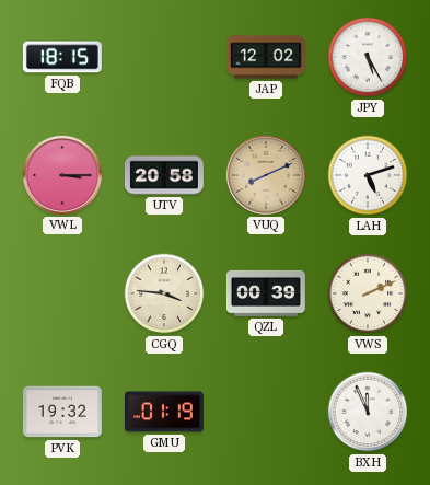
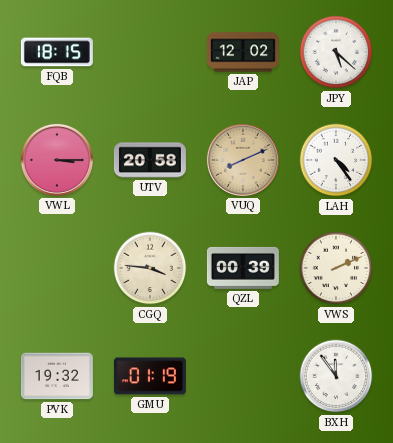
JPY: 5:25 -> 5:22 (336, 52)
LAH: 5:12 -> 4:24 (336, 160)
BXH: 11:56 -> 11:54 (336, 376)
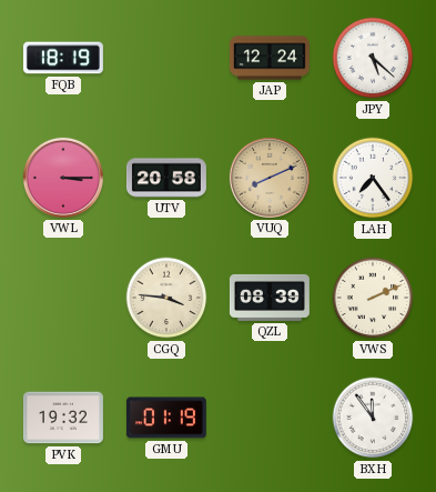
FQB: 18:15 -> 18:19 (63, 58)
JAP: 12:02 -> 12:24 (270, 58)
LAH: 4:24 -> 7:24 (373, 178)
QZL: 00:39 -> 08:39 (270, 298)
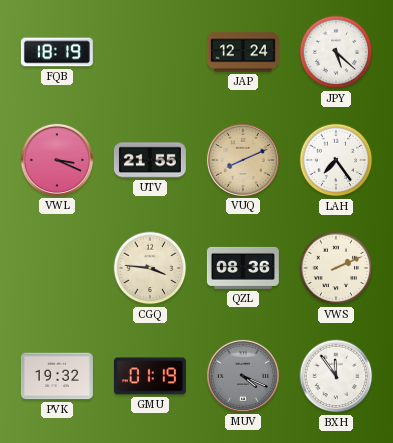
VWL: 3:15 -> 3:19 (57, 160)
UTV: 20:58 -> 21:55 (150, 160)
QZL: 08:39 -> 08:36 (243, 268)
MUV: none -> 4:19 (243, 376)
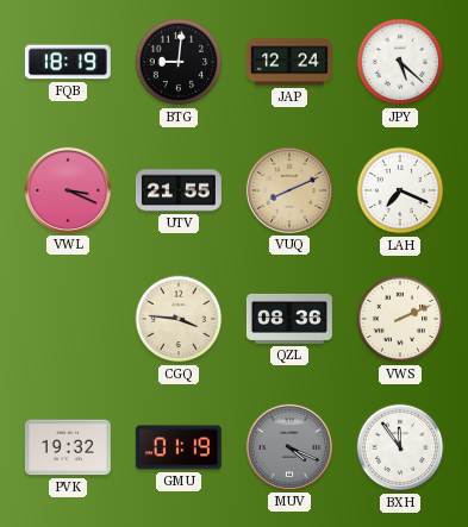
BTG: none -> 9:01 (179, 62)
LAH: 7:24 -> 7:19 (400, 190)
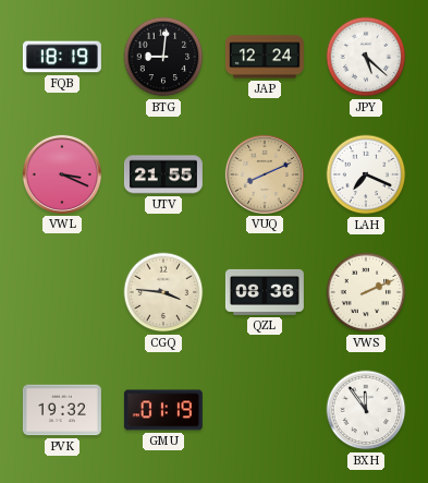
MUV: 4:19 -> none (289, 447)
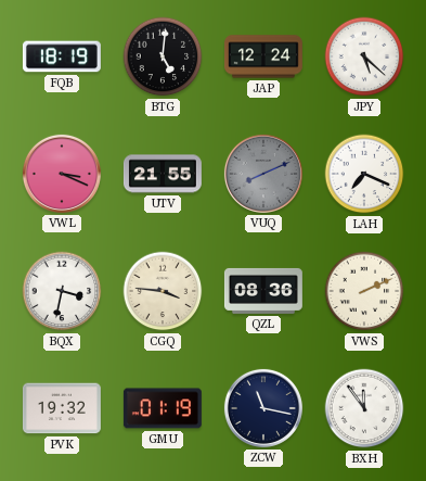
BTG: 9:01 -> 5:01 (163, 56)
VUQ dial: champagne -> grey (263, 174)
BQX: none -> 3:32 (62, 291)
ZCW: none -> 11:17 (263, 408)
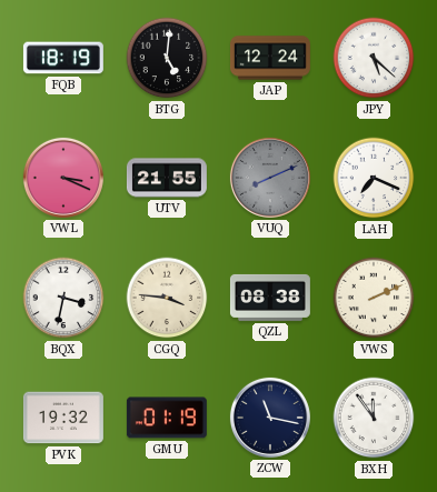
QZL: 08:36 -> 08:38 (270, 298)
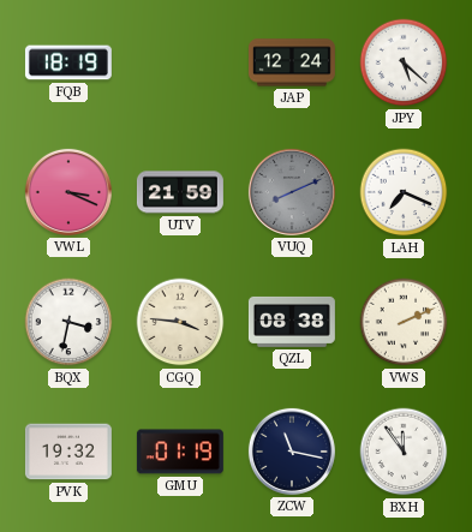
BTG: 5:01 -> none (167, 58)
UTV: 21:55 -> 21:59 (180, 192)
